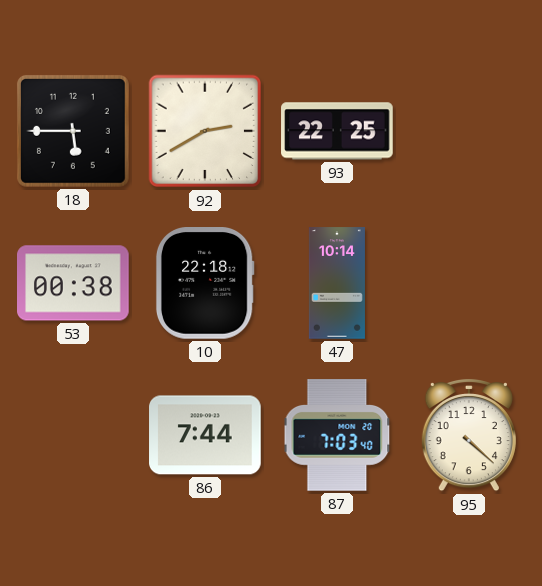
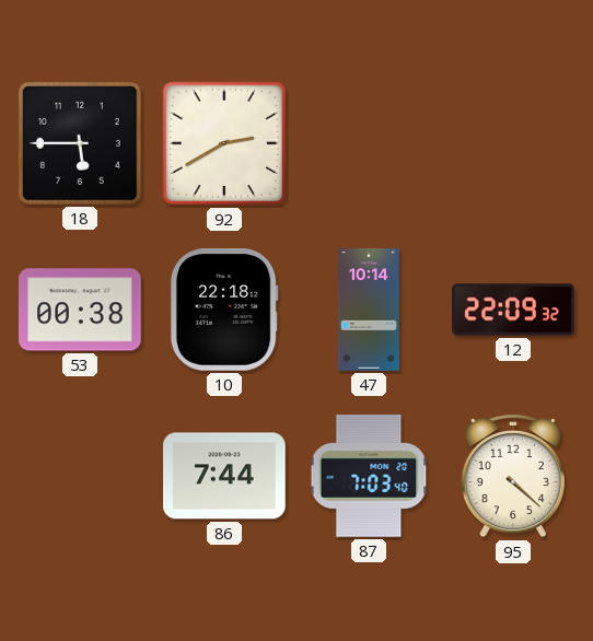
93: 22:25 -> none (337, 131)
12: none -> 22:09 (513, 310)
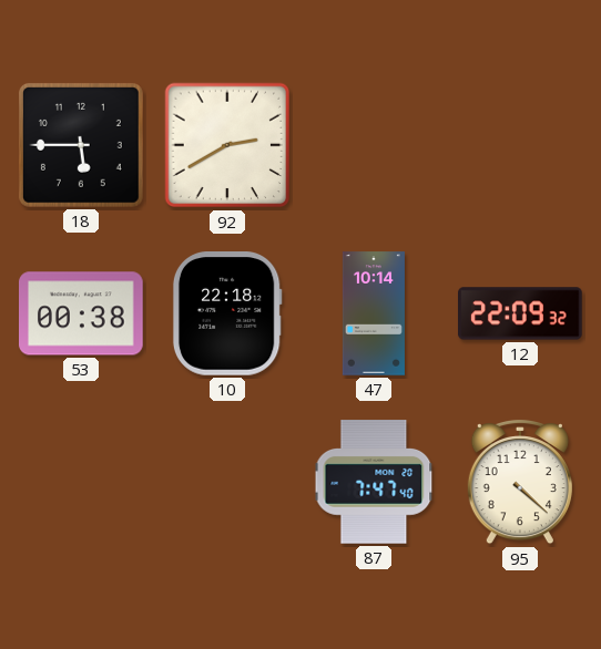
86: 7:44 -> none (224, 476)
87: 7:03 -> 7:47 (374, 482)
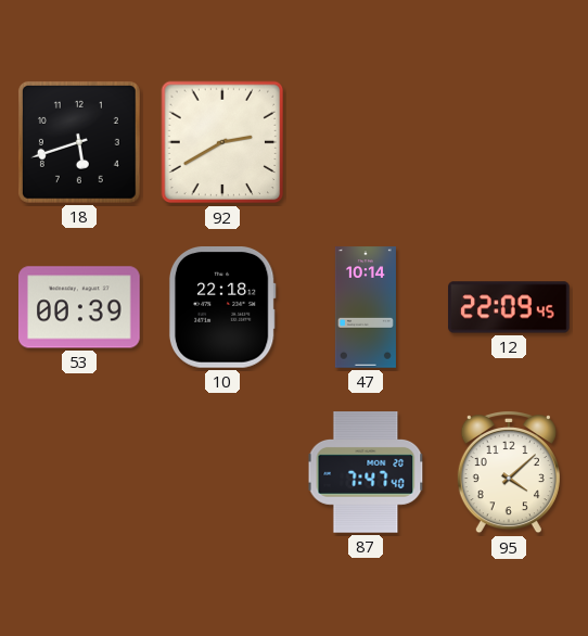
18: 5:45 -> 5:42 (79, 142)
53: 00:38 -> 00:39 (80, 307)
12: 22:09:32 -> 22:09:45 (509, 307)
95: 4:22 -> 4:08 (509, 472)
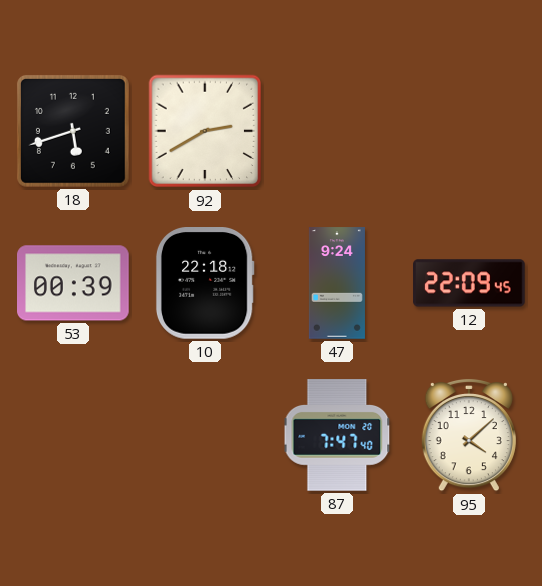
47: 10:14 -> 9:24 (337, 283)
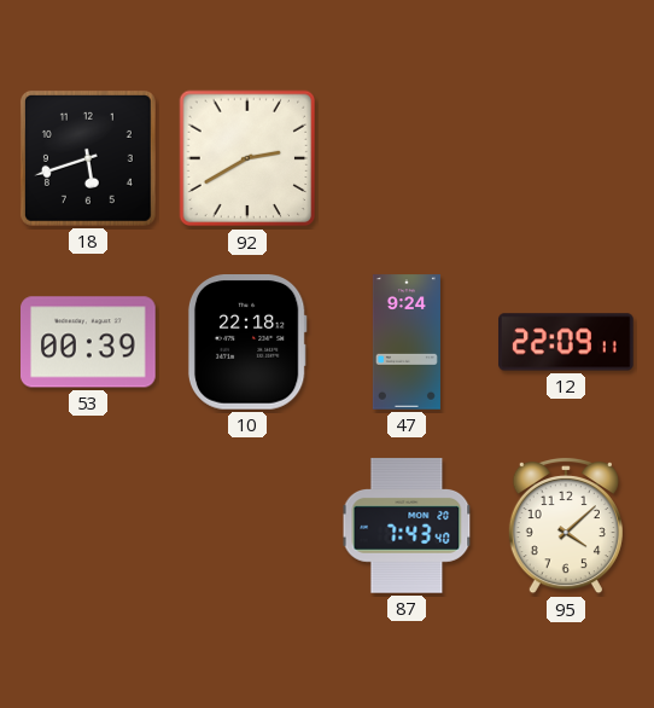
12: 22:09:45 -> 22:09:11 (566, 342)
87: 7:47 -> 7:43 (407, 526)
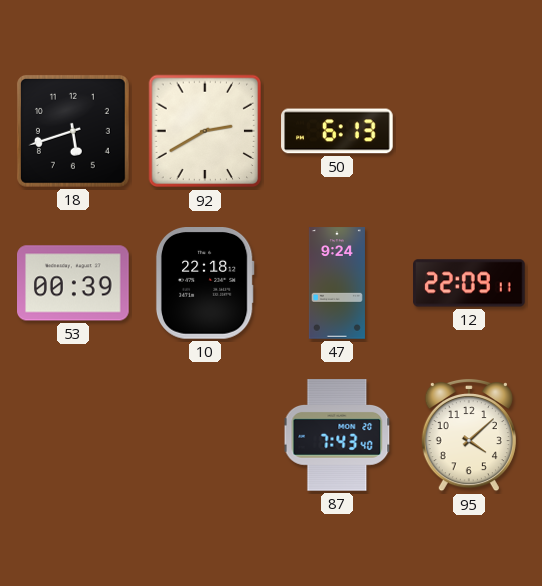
50: none -> 6:13 (337, 131)
